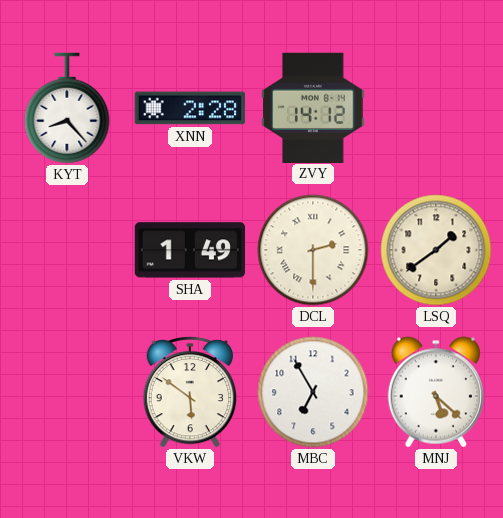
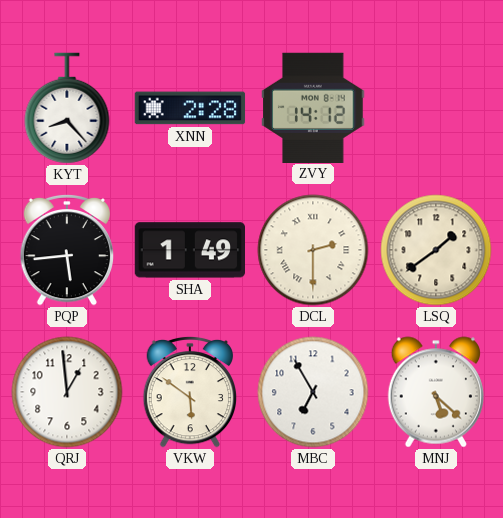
PQP: none -> 5:44 (66, 250)
QRJ: none -> 12:59 (67, 392)
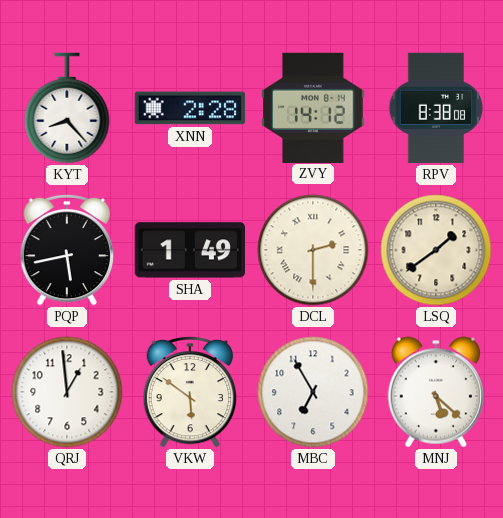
RPV: none -> 8:38 (436, 108)
PQP: 5:44 -> 5:43 (66, 250)
